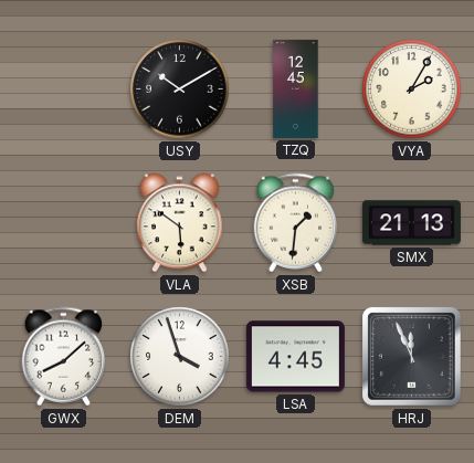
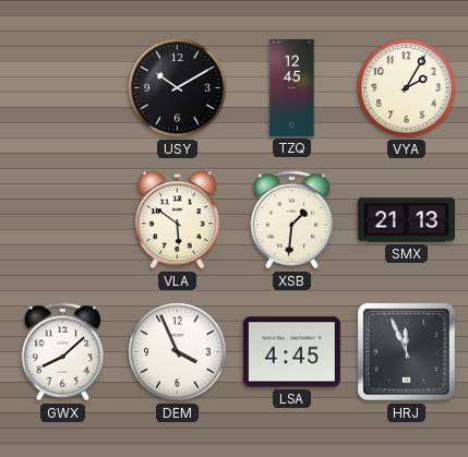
DEM: 3:57 -> 3:56 (178, 352)
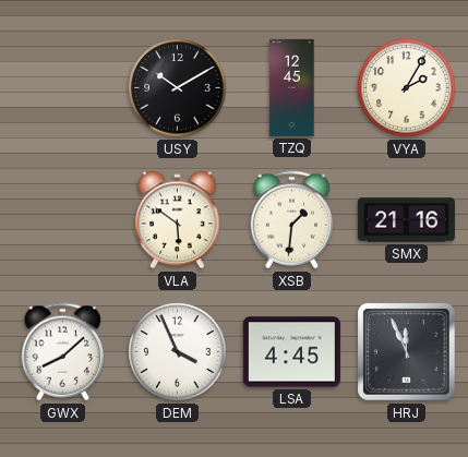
SMX: 21:13 -> 21:16 (406, 220)
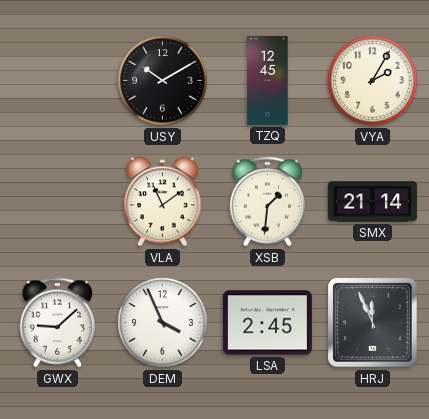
VLA: 5:51 -> 11:09 (163, 202)
SMX: 21:16 -> 21:14 (372, 202)
GWX: 8:08 -> 9:08 (58, 323)
LSA: 4:45 -> 2:45 (267, 323)
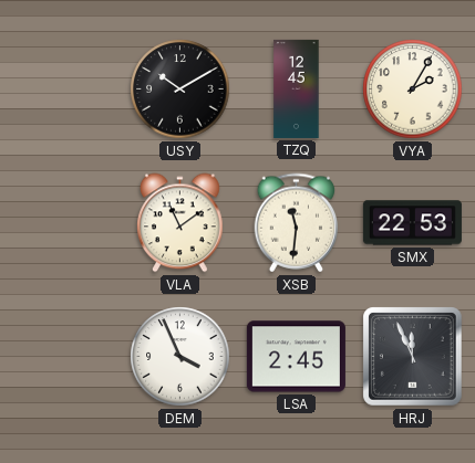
XSB: 1:31 -> 11:31 (297, 223)
SMX: 21:14 -> 22:53 (412, 223)
GWX: 9:08 -> none (58, 323)
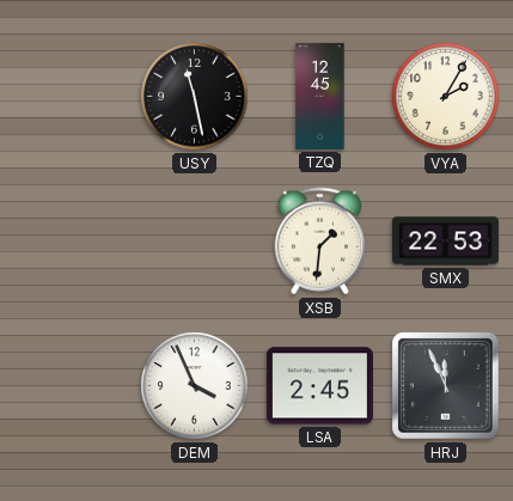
USY: 10:10 -> 11:28 (195, 97)
VLA: 11:09 -> none (180, 223)
XSB: 11:31 -> 1:31 (320, 242)
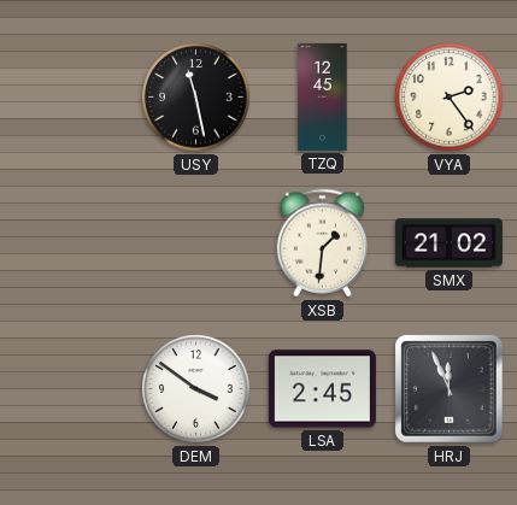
VYA: 2:05 -> 2:24 (450, 98)
SMX: 22:53 -> 21:02 (448, 243)
DEM: 3:56 -> 3:51 (196, 389)
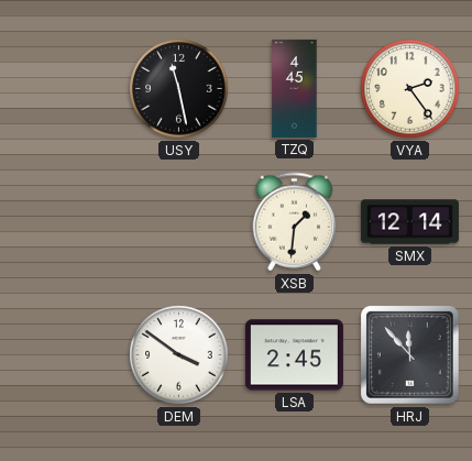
TZQ: 12:45 -> 4:45 (295, 88)
SMX: 21:02 -> 12:14 (409, 222)
HRJ: 11:56 -> 11:53 (410, 355)
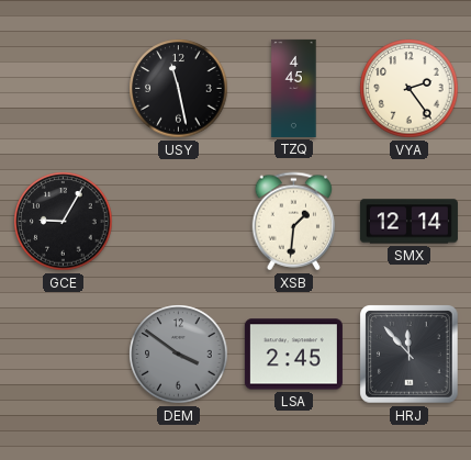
GCE: none -> 9:05 (64, 222)
DEM dial: white -> grey (179, 355)
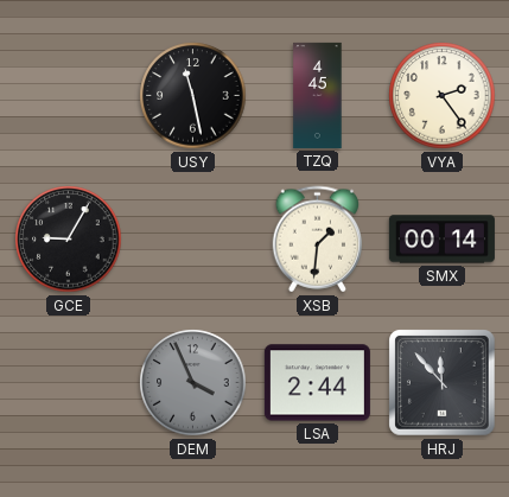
SMX: 12:14 -> 00:14 (441, 240)
DEM: 3:51 -> 3:56 (193, 383)
LSA: 2:45 -> 2:44 (317, 383)
